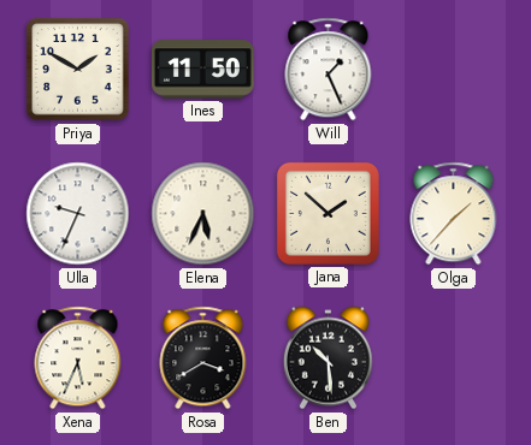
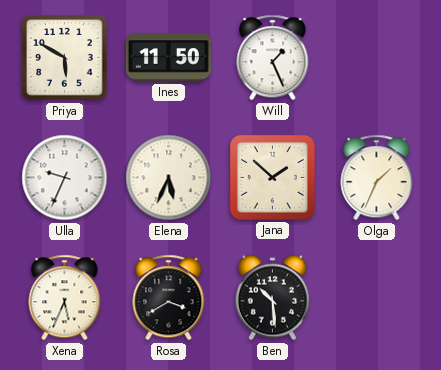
Priya: 1:50 -> 5:50 (65, 58)
Olga: 1:37 -> 1:34 (377, 178)
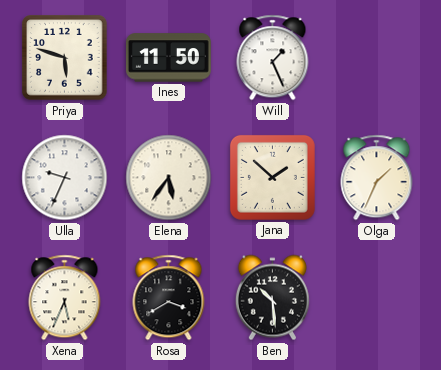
Priya: 5:50 -> 5:48 (65, 58)
Elena: 5:34 -> 5:36 (169, 178)
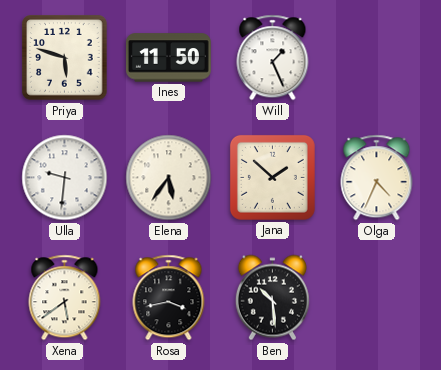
Ulla: 9:34 -> 9:31 (65, 178)
Olga: 1:34 -> 4:34 (377, 178)
Xena: 5:34 -> 5:39 (65, 298)
Rosa: 3:40 -> 3:43 (169, 298)
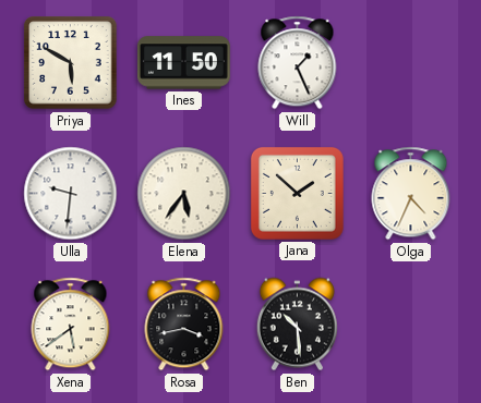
Priya: 5:48 -> 5:50 (71, 63)
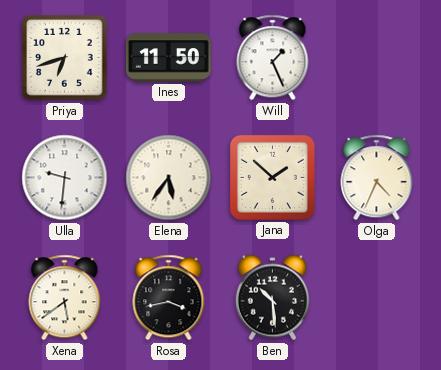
Priya: 5:50 -> 6:42 (65, 58)
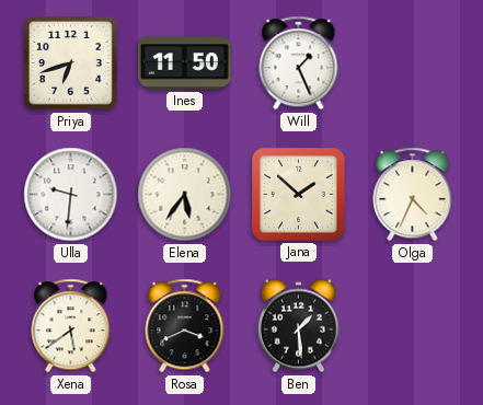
Rosa: 3:43 -> 3:41 (185, 326)
Ben: 10:29 -> 1:29 (298, 326)
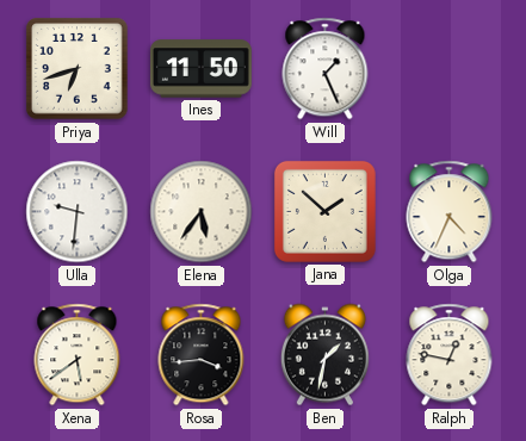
Rosa: 3:41 -> 3:44 (202, 355)
Ben: 1:29 -> 1:32 (324, 355)
Ralph: none -> 12:47 (450, 355)
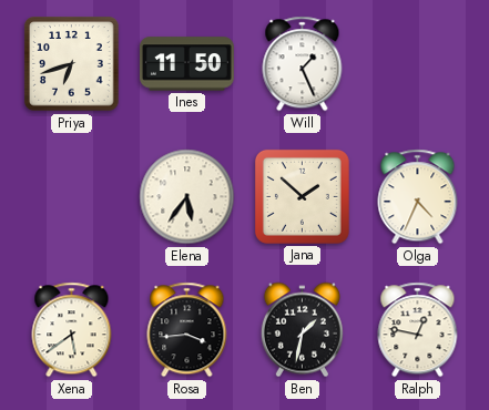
Ulla: 9:31 -> none (78, 212)
